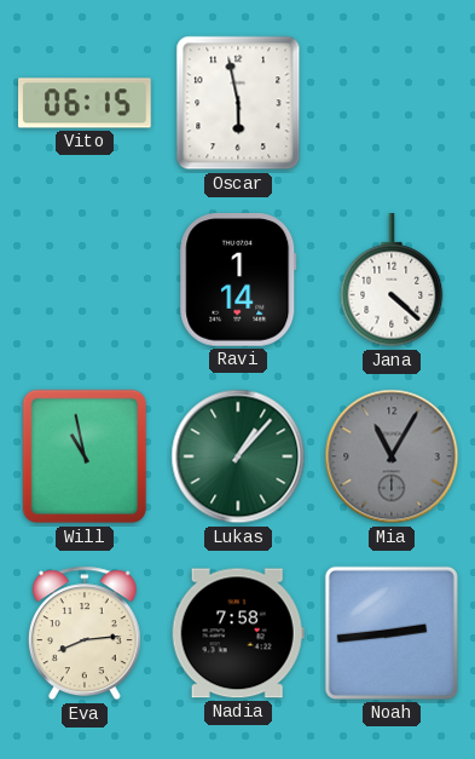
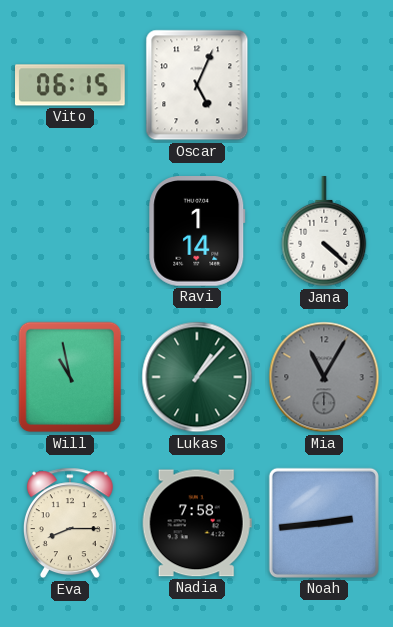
Oscar: 5:58 -> 5:04 (197, 85)
Eva: 8:14 -> 8:15 (70, 523)
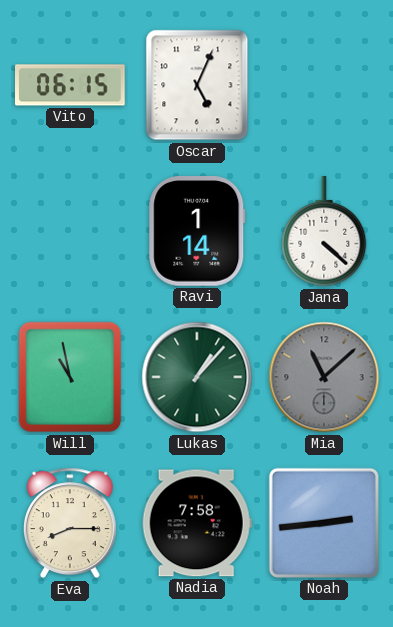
Mia: 11:05 -> 11:08 (324, 377)
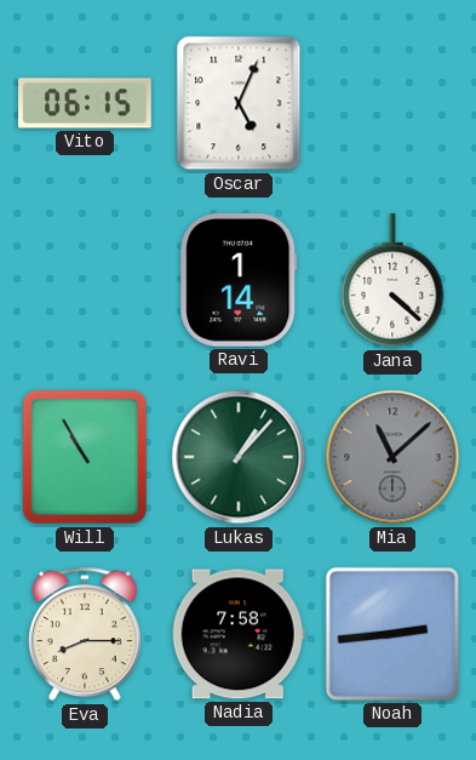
Will: 10:58 -> 10:55 (85, 457)
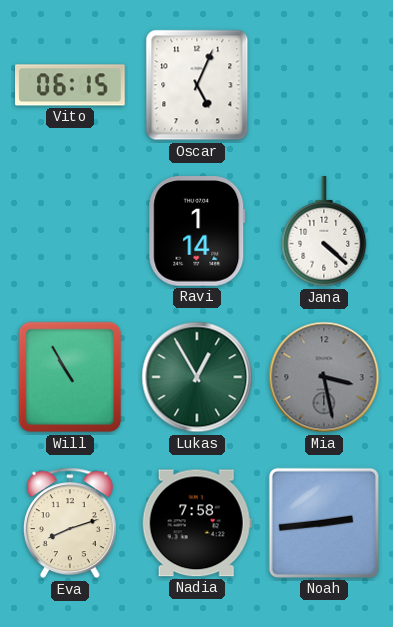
Lukas: 1:07 -> 12:55 (197, 377)
Mia: 11:08 -> 3:28 (324, 377)
Eva: 8:15 -> 8:12 (70, 523)
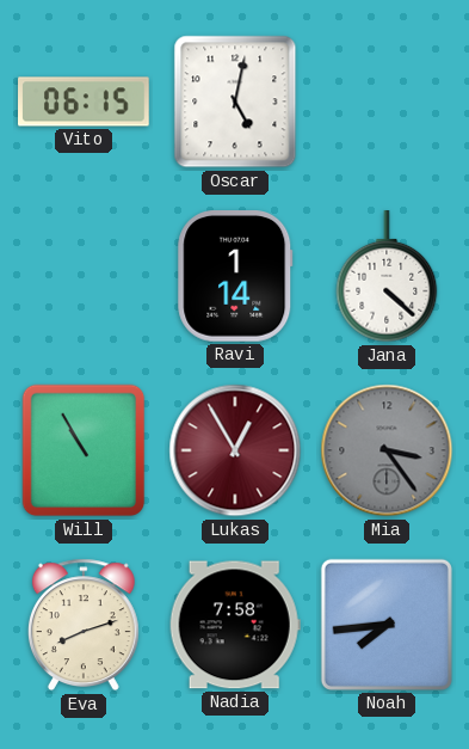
Oscar: 5:04 -> 5:02 (235, 102)
Lukas dial: green -> burgundy (235, 450)
Mia: 3:28 -> 3:24 (387, 450)
Noah: 2:44 -> 7:44 (387, 625)
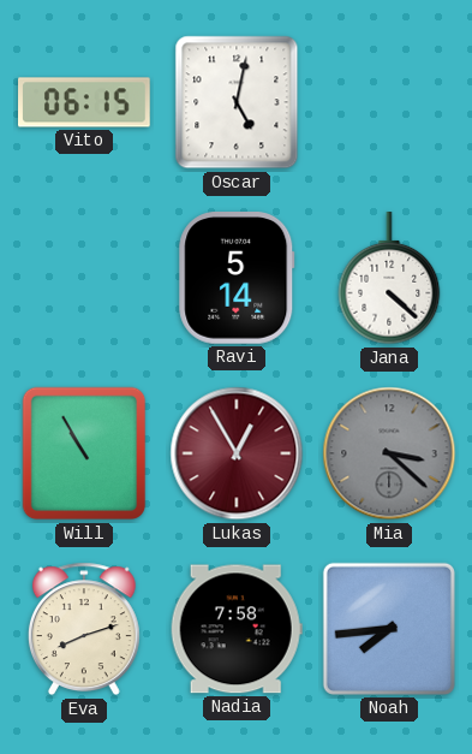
Ravi: 1:14 -> 5:14 (237, 279)
Mia: 3:24 -> 3:22 (389, 453)
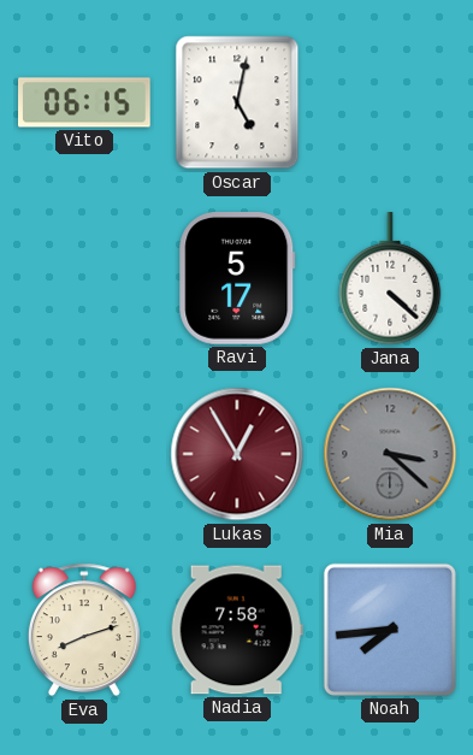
Ravi: 5:14 -> 5:17 (237, 279)
Will: 10:55 -> none (84, 453)
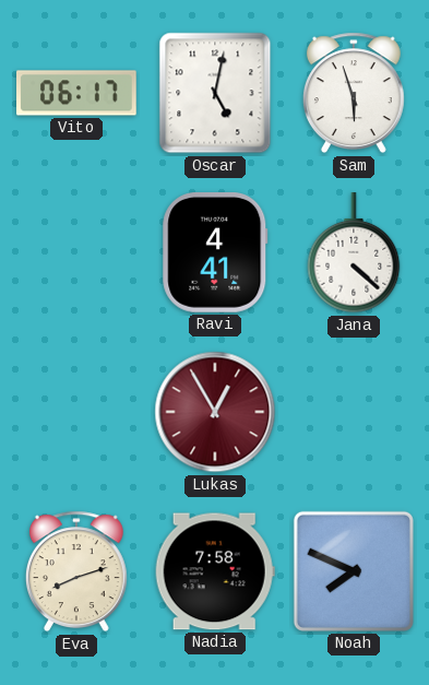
Vito: 06:15 -> 06:17 (76, 93)
Sam: none -> 5:57 (354, 93)
Ravi: 5:17 -> 4:41 (215, 253)
Mia: 3:22 -> none (390, 454)
Noah: 7:44 -> 7:49 (354, 571)
